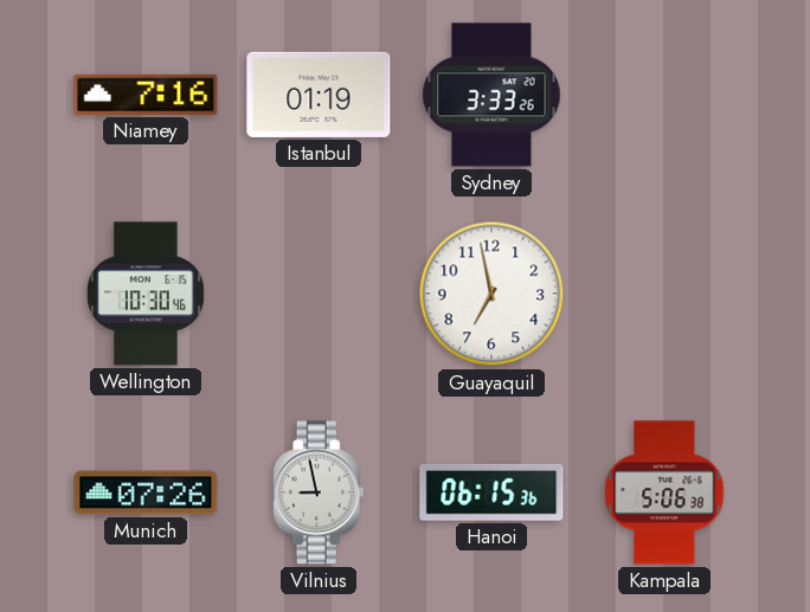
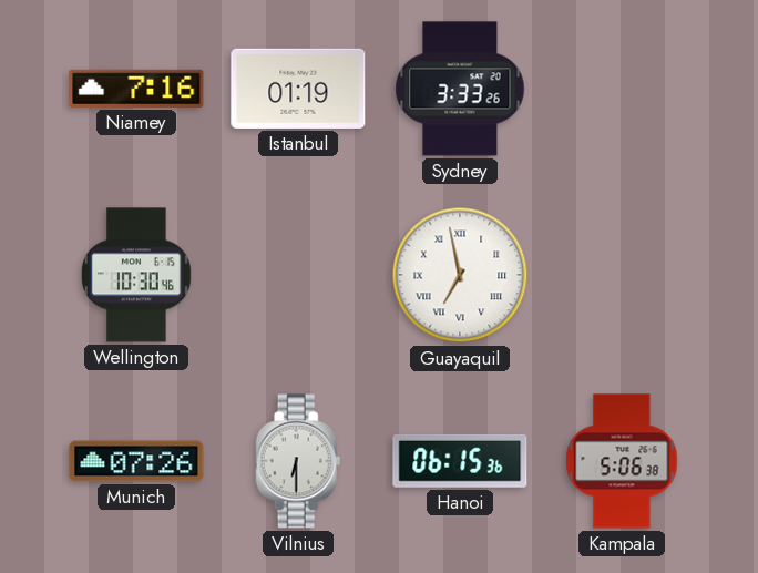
Guayaquil numerals: Arabic -> Roman (460, 275)
Vilnius: 8:58 -> 6:30 (298, 461)
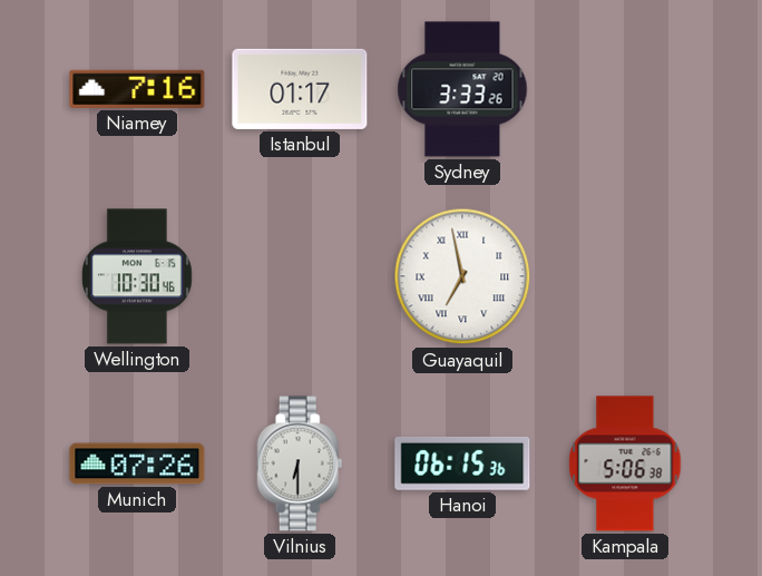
Istanbul: 01:19 -> 01:17 (300, 89)
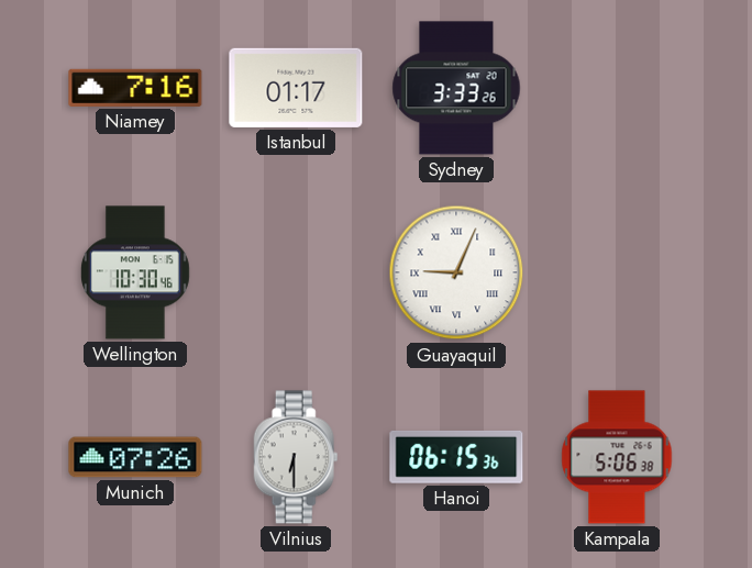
Guayaquil: 6:58 -> 9:04 (456, 272)
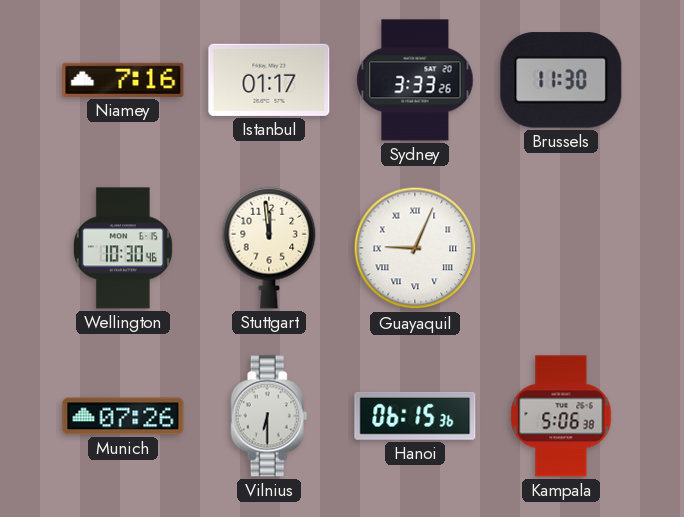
Brussels: none -> 11:30 (561, 80)
Stuttgart: none -> 11:59 (269, 248)
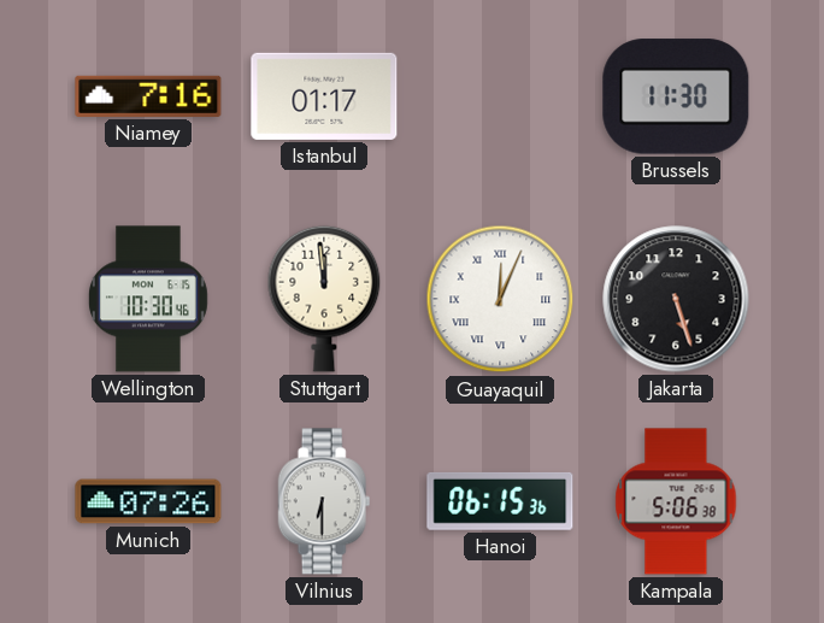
Sydney: 3:33 -> none (415, 80)
Guayaquil: 9:04 -> 12:04 (500, 299)
Jakarta: none -> 5:27 (676, 299)
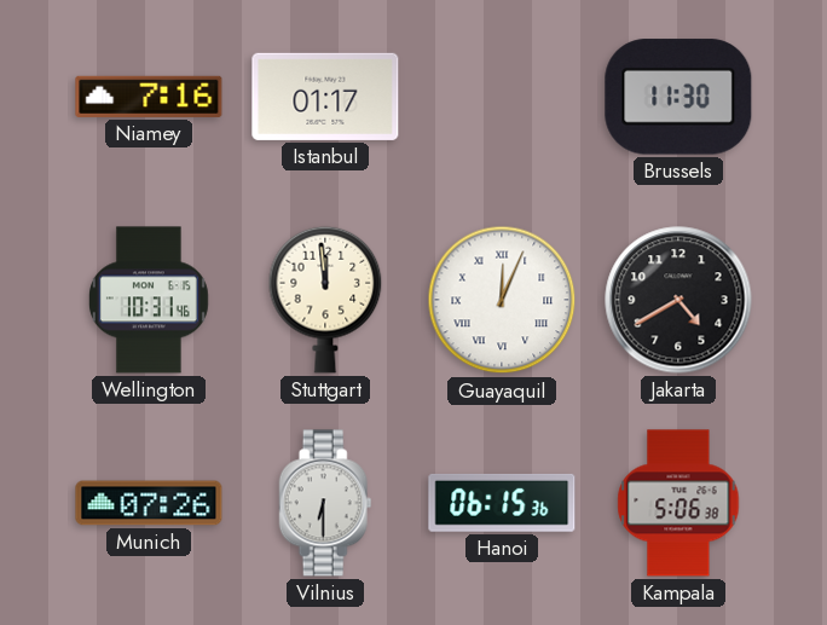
Wellington: 10:30 -> 10:31 (149, 300)
Jakarta: 5:27 -> 4:40 (678, 300)
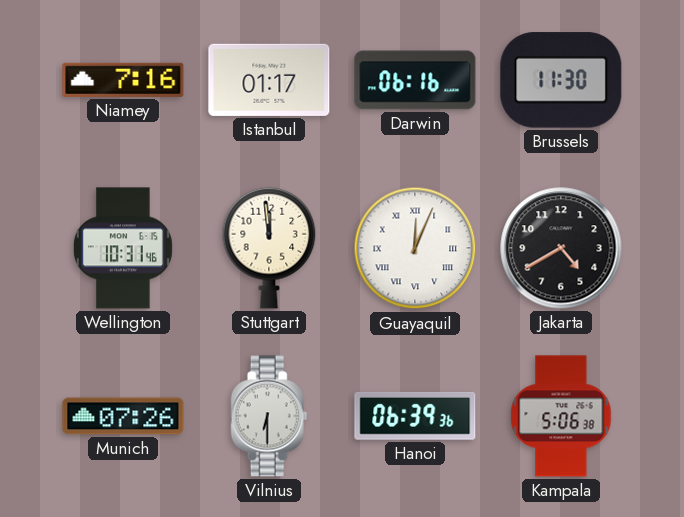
Darwin: none -> 06:16 (415, 80)
Hanoi: 06:15 -> 06:39 (415, 416)
